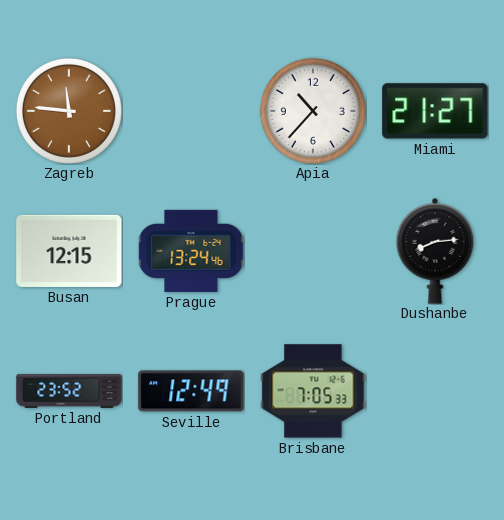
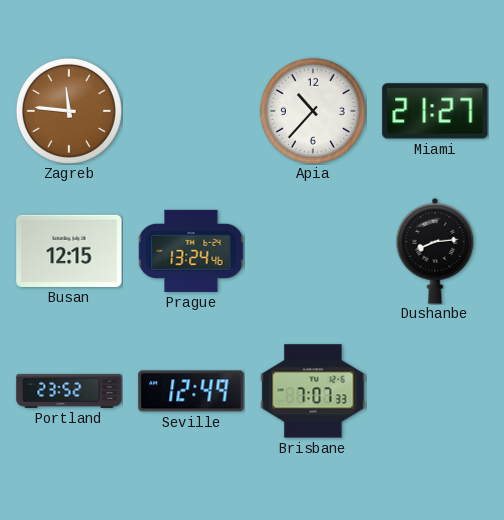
Brisbane: 7:05 -> 7:07 (313, 391)
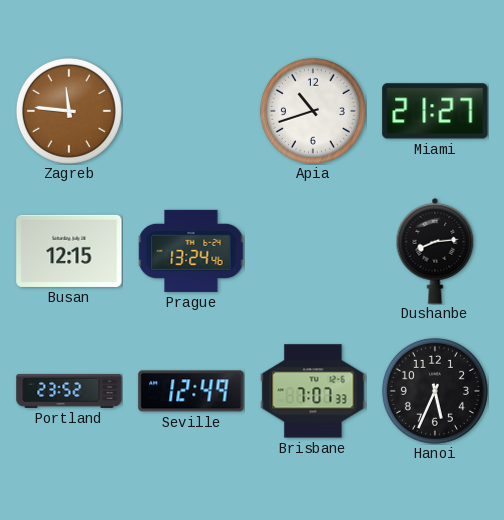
Apia: 10:37 -> 10:42 (313, 111)
Hanoi: none -> 5:34 (435, 391)
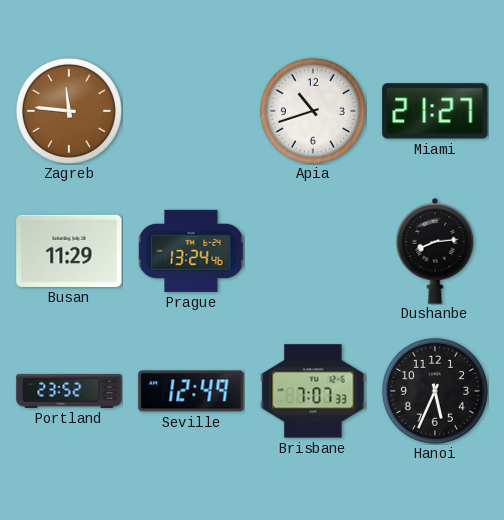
Busan: 12:15 -> 11:29 (69, 251)
